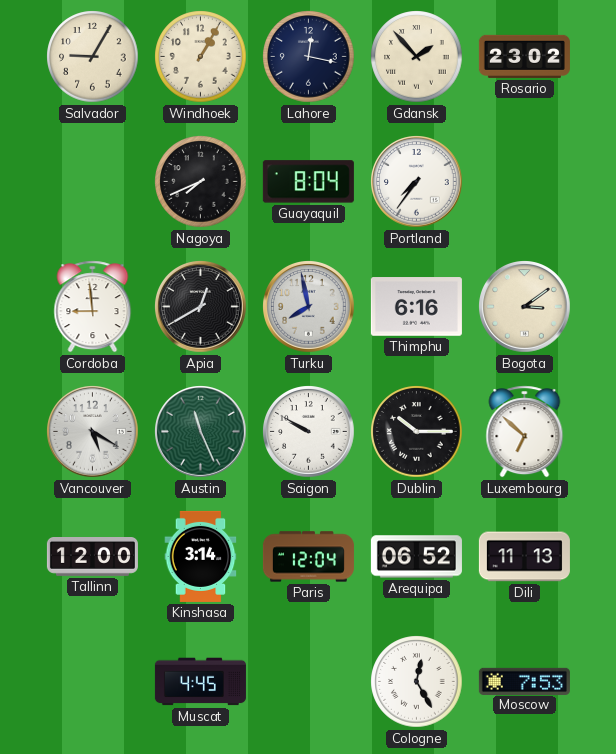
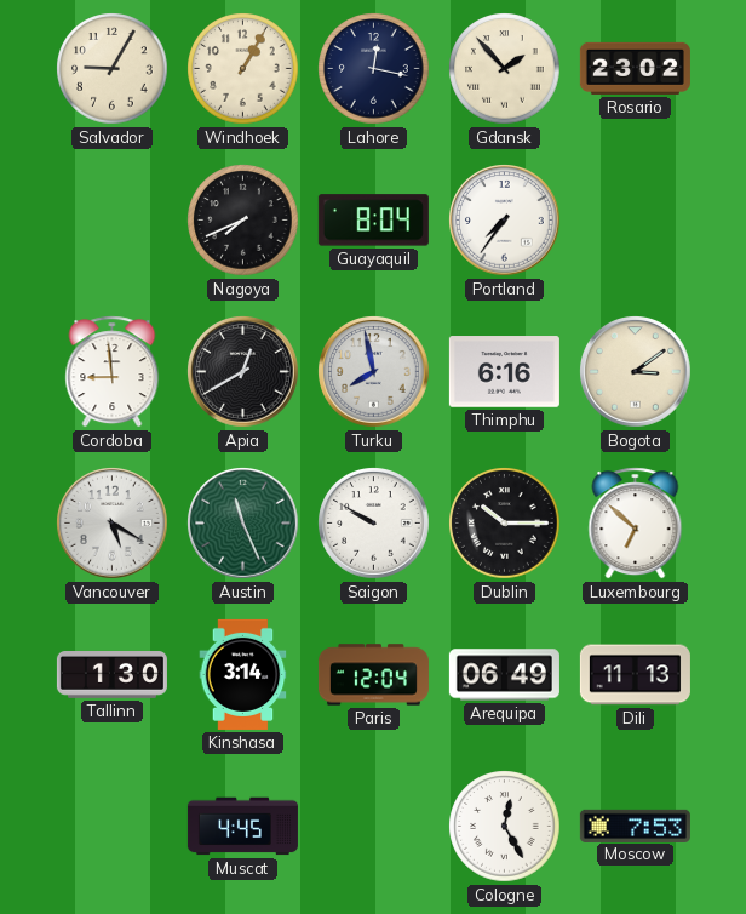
Tallinn: 12:00 -> 1:30 (111, 675)
Arequipa: 06:52 -> 06:49 (504, 675)
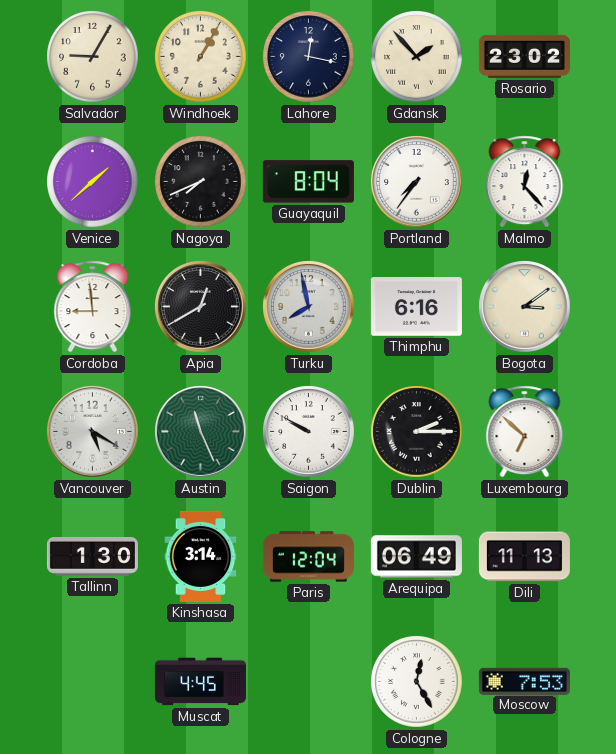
Venice: none -> 1:38 (93, 182)
Malmo: none -> 12:23 (525, 182)
Dublin: 10:15 -> 2:15 (417, 432)
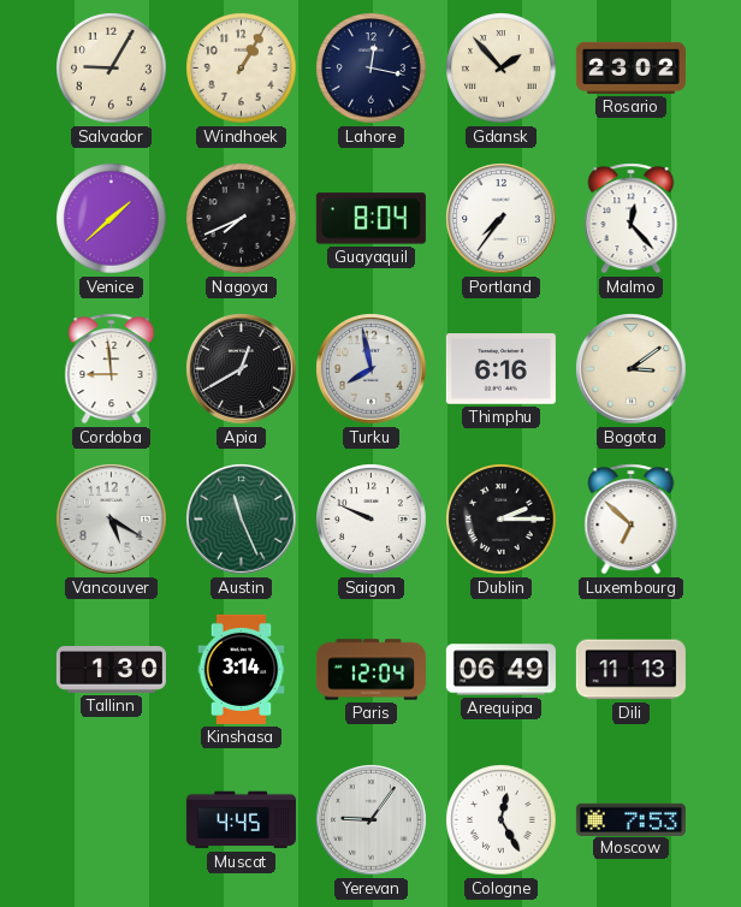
Saigon: 9:50 -> 9:49 (372, 520)
Yerevan: none -> 9:06 (372, 820)
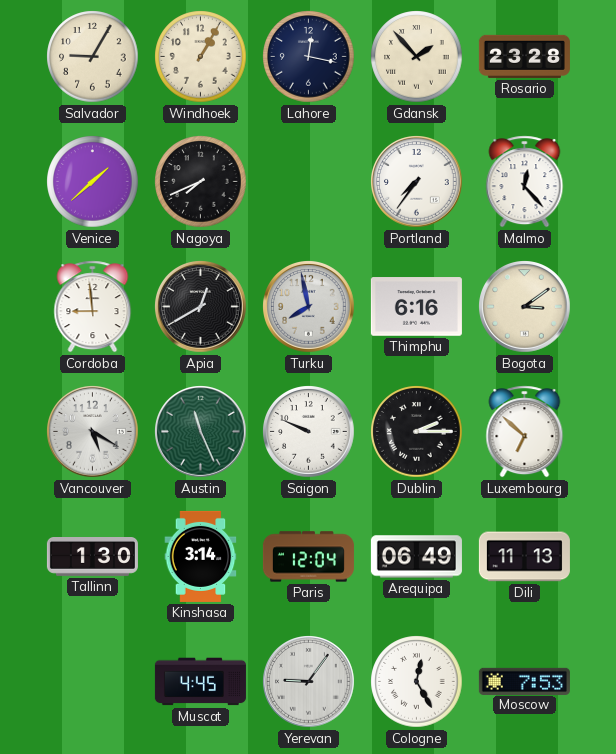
Rosario: 23:02 -> 23:28 (524, 56)
Guayaquil: 8:04 -> none (370, 219)
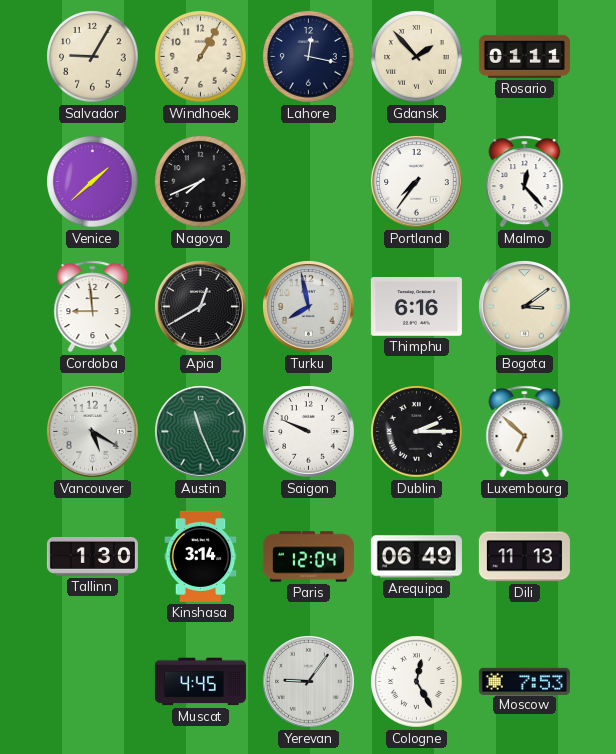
Rosario: 23:28 -> 01:11 (524, 56)
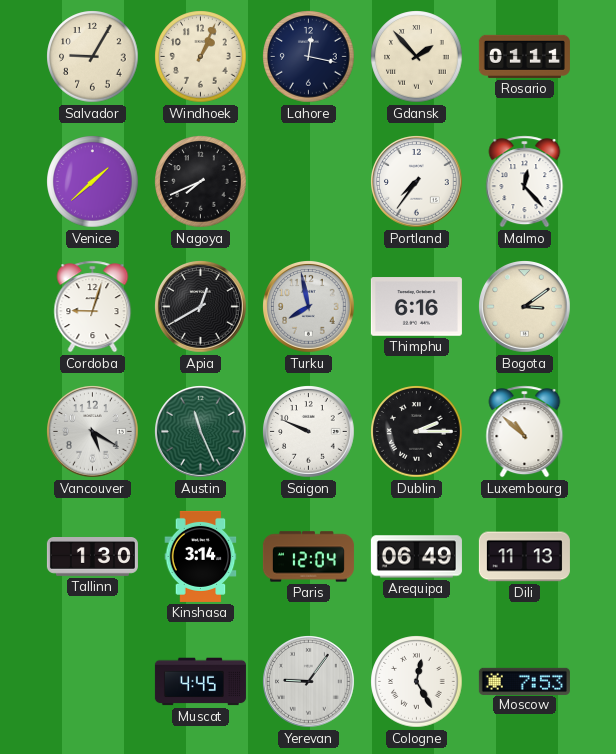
Windhoek: 1:05 -> 1:04 (201, 57)
Cordoba: 8:59 -> 9:03 (93, 307)
Luxembourg: 6:52 -> 10:52 (525, 432)
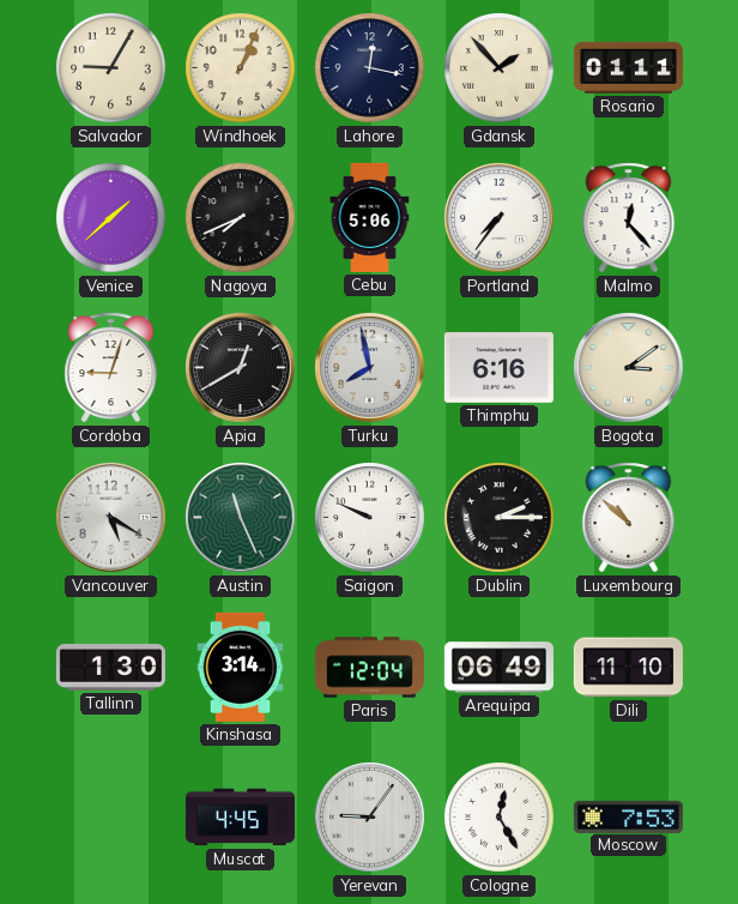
Cebu: none -> 5:06 (370, 217)
Dili: 11:13 -> 11:10 (628, 668)
